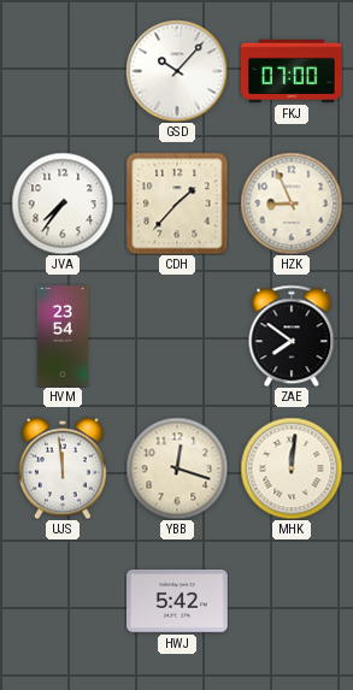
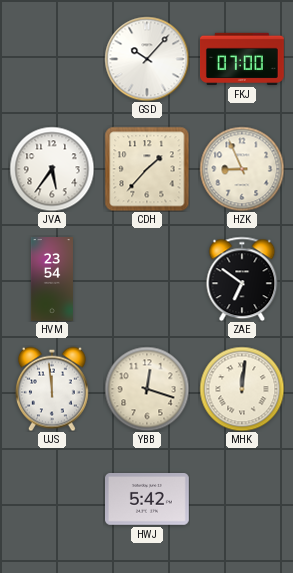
JVA: 7:36 -> 5:36 (52, 169)
ZAE: 7:51 -> 6:51 (242, 279)
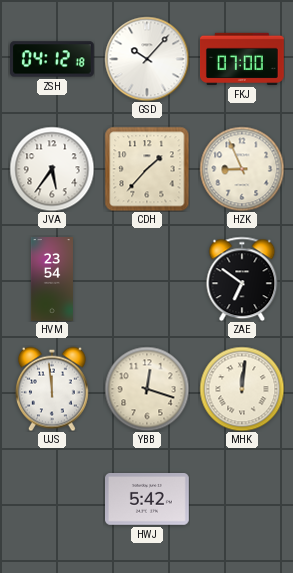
ZSH: none -> 04:12 (53, 59)
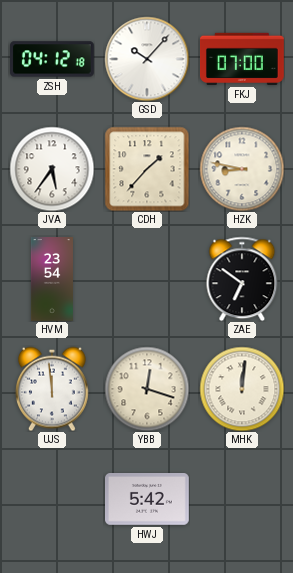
HZK: 8:56 -> 8:47 (242, 169)
